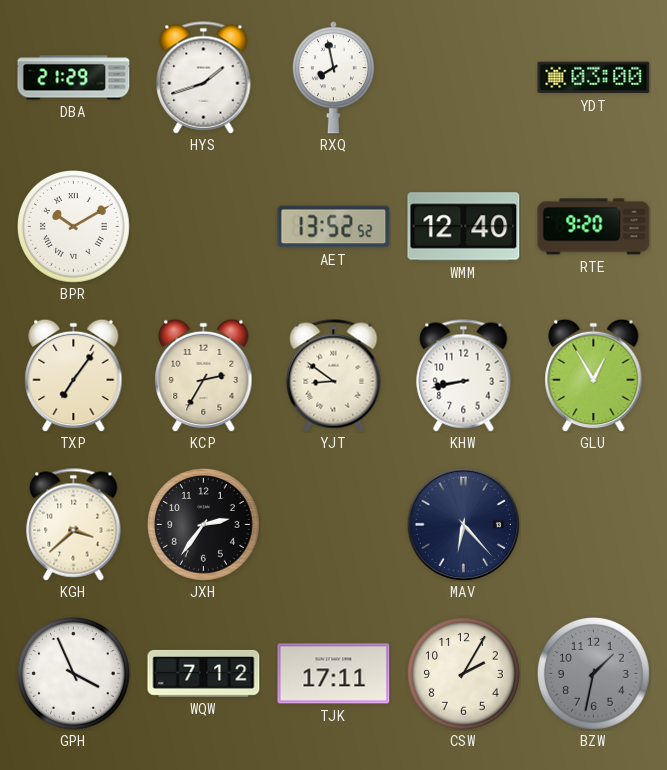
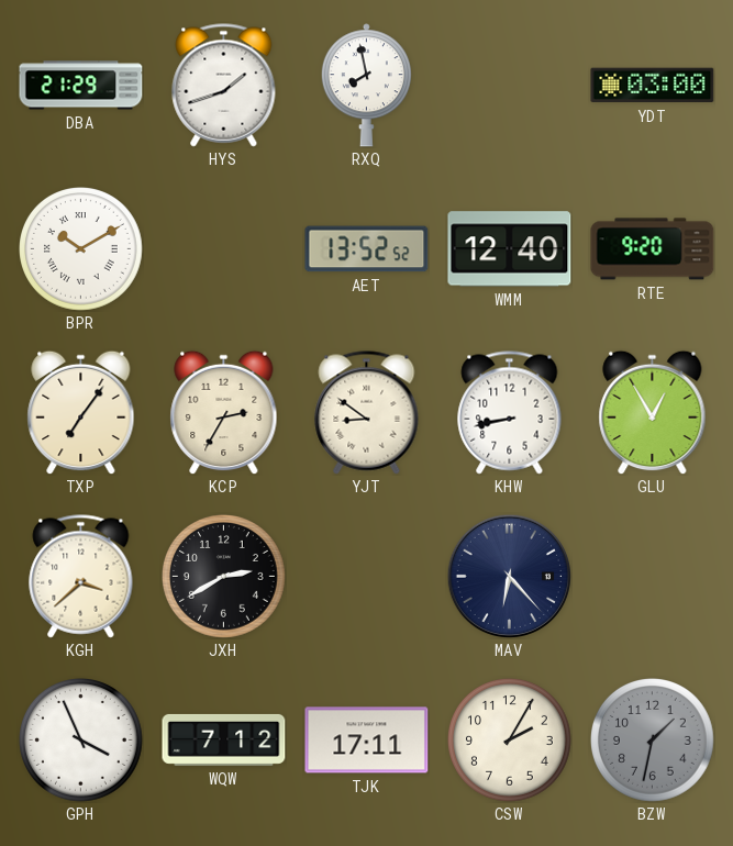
JXH: 2:36 -> 2:40 (224, 577)
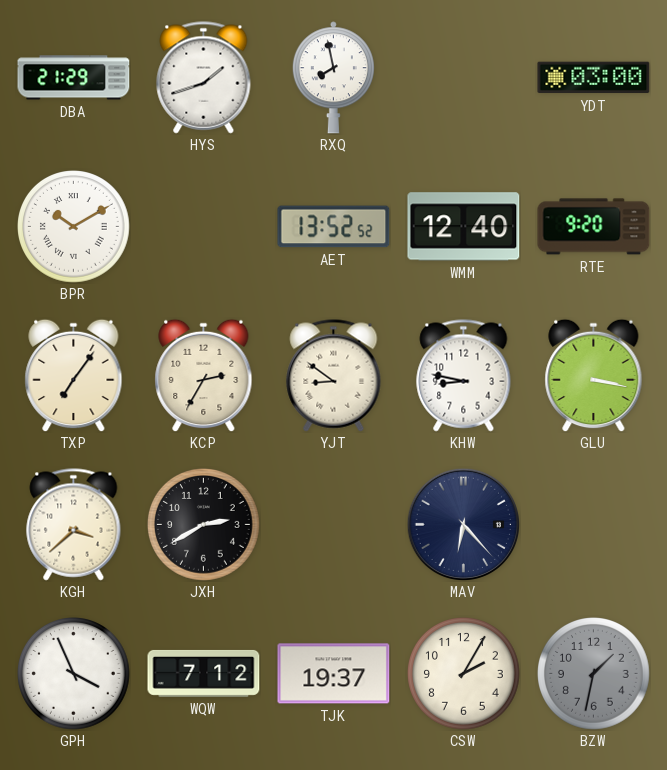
KHW: 8:43 -> 8:47 (464, 376)
GLU: 12:55 -> 3:17 (594, 375)
TJK: 17:11 -> 19:37 (334, 674)
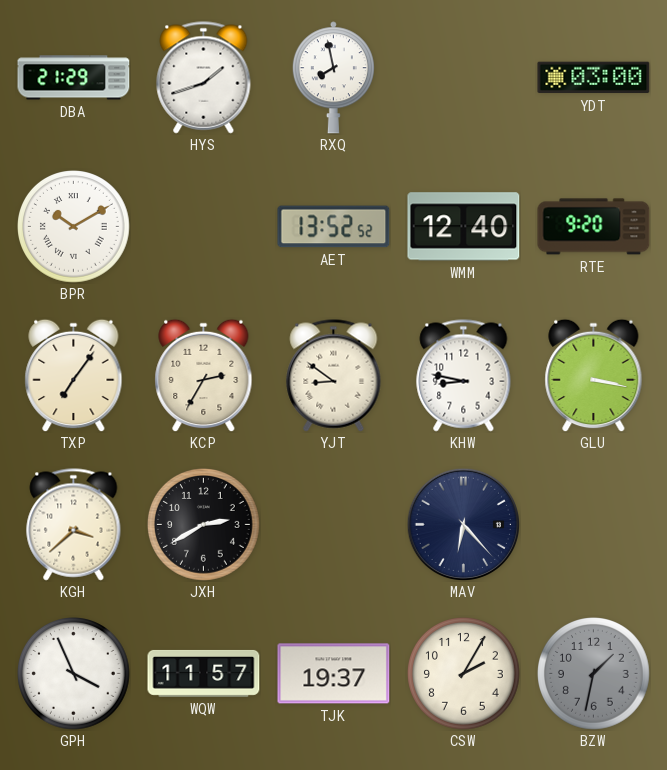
WQW: 7:12 -> 11:57 (204, 673)
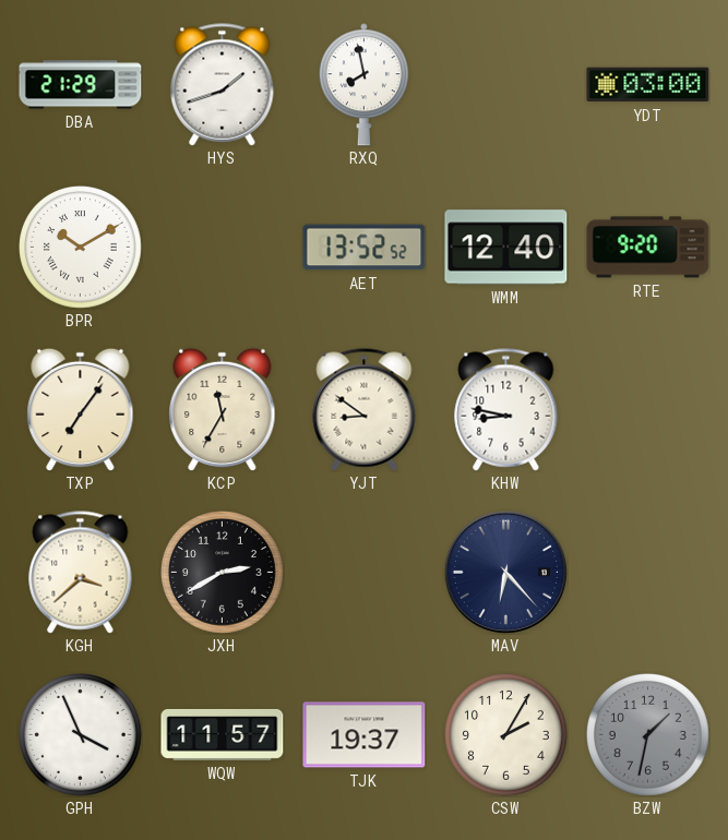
KCP: 2:35 -> 11:35 (223, 409)
GLU: 3:17 -> none (594, 375)
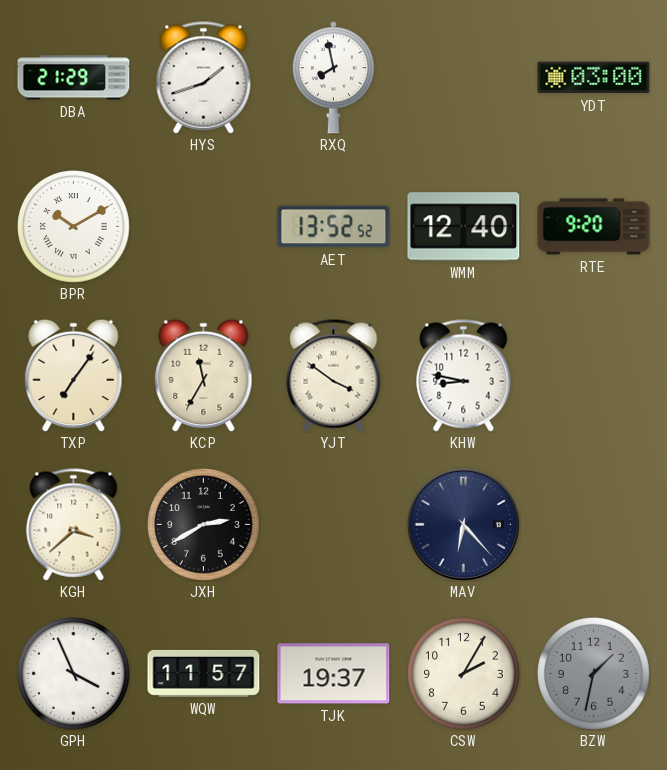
YJT: 8:51 -> 3:51 (334, 376)
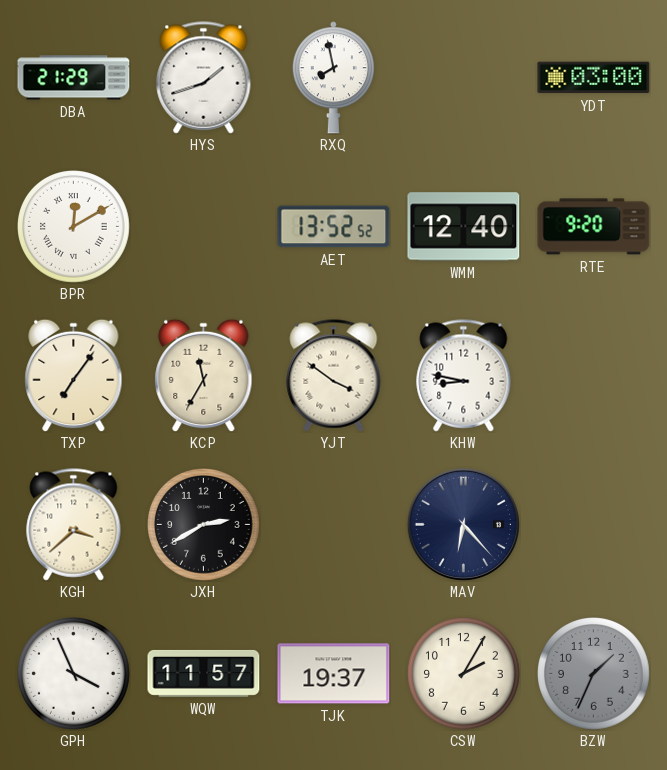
BPR: 10:10 -> 12:10 (74, 227)
BZW: 1:32 -> 1:34 (594, 674)
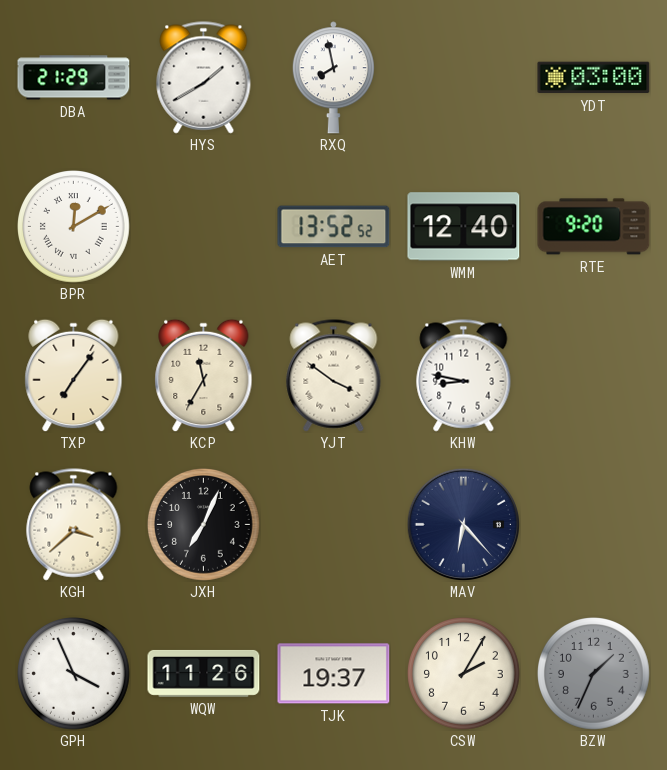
HYS: 1:42 -> 1:40 (204, 78)
JXH: 2:40 -> 7:04 (204, 525)
WQW: 11:57 -> 11:26 (204, 673)
